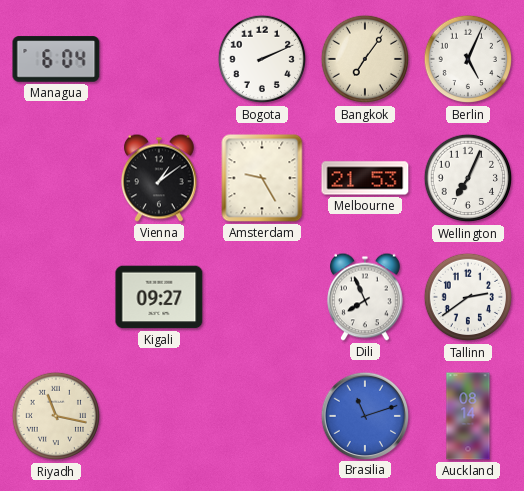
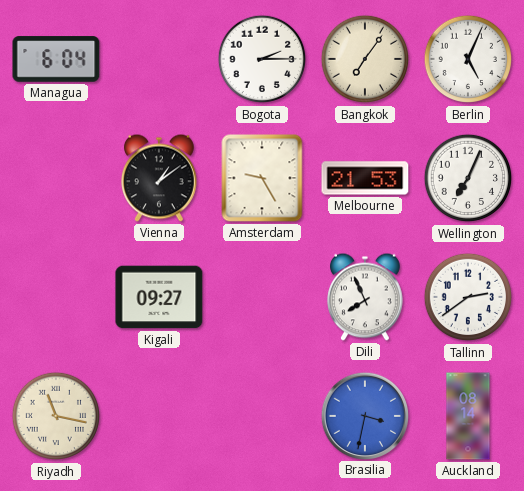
Bogota: 2:11 -> 2:15 (262, 59)
Brasilia: 11:12 -> 3:32 (364, 415)
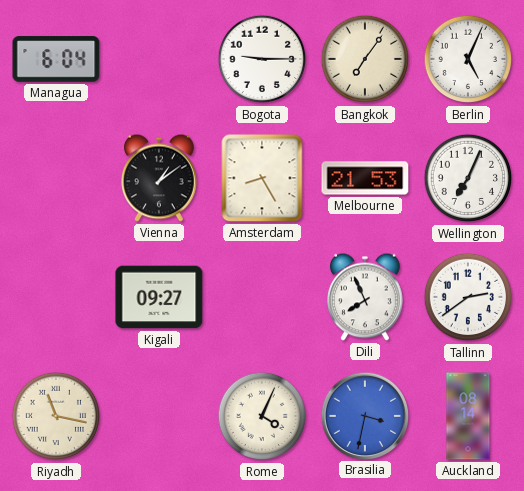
Bogota: 2:15 -> 9:15 (262, 59)
Amsterdam: 9:25 -> 8:25 (262, 178)
Rome: none -> 4:04 (262, 416)
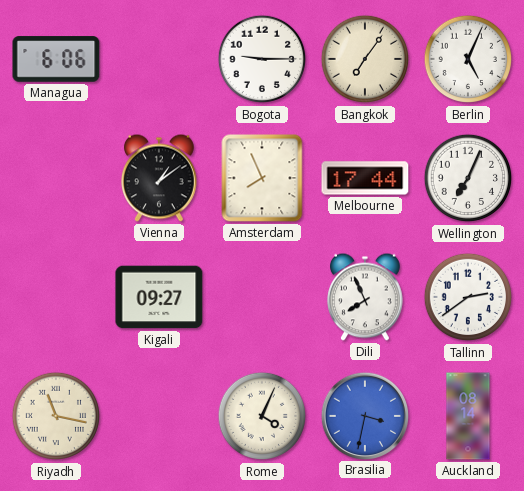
Managua: 6:04 -> 6:06 (56, 59)
Amsterdam: 8:25 -> 7:56 (262, 178)
Melbourne: 21:53 -> 17:44 (365, 178)
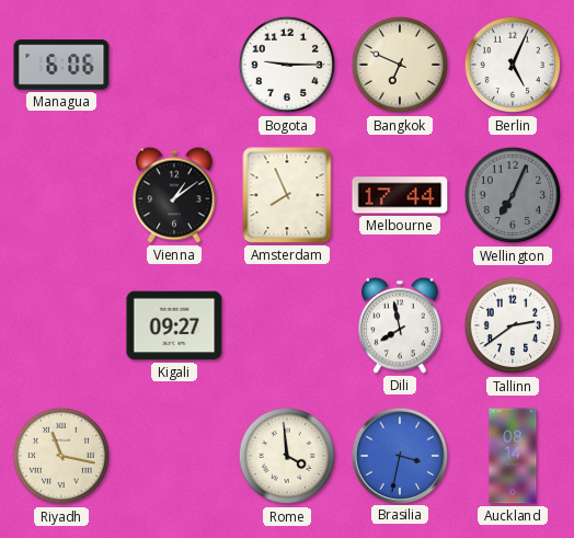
Bangkok: 7:06 -> 6:49 (400, 65)
Wellington dial: white -> grey (513, 195)
Dili: 7:56 -> 7:58 (401, 325)
Rome: 4:04 -> 3:59 (287, 456)
